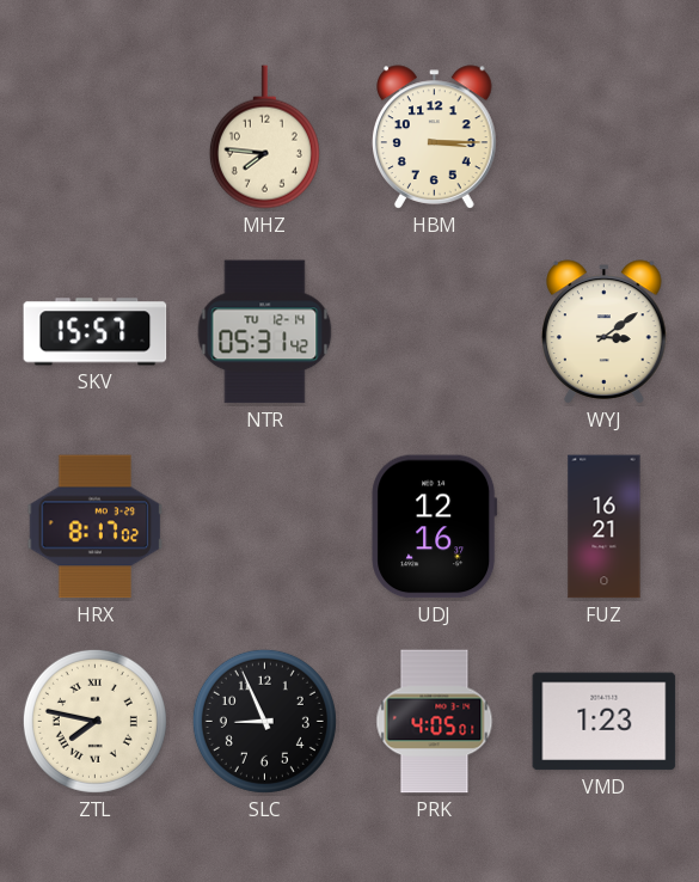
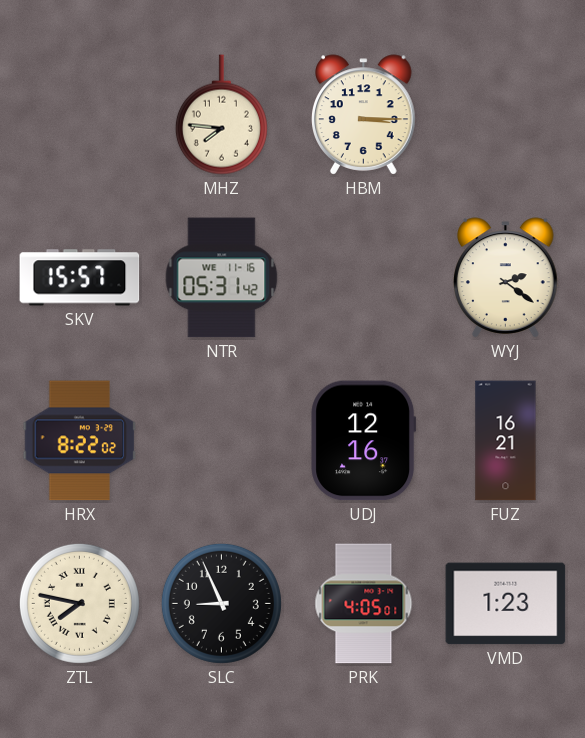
NTR date: TU 12-14 -> WE 11-16 (222, 278)
WYJ: 3:09 -> 2:21 (506, 278)
HRX: 8:17 -> 8:22 (80, 441)
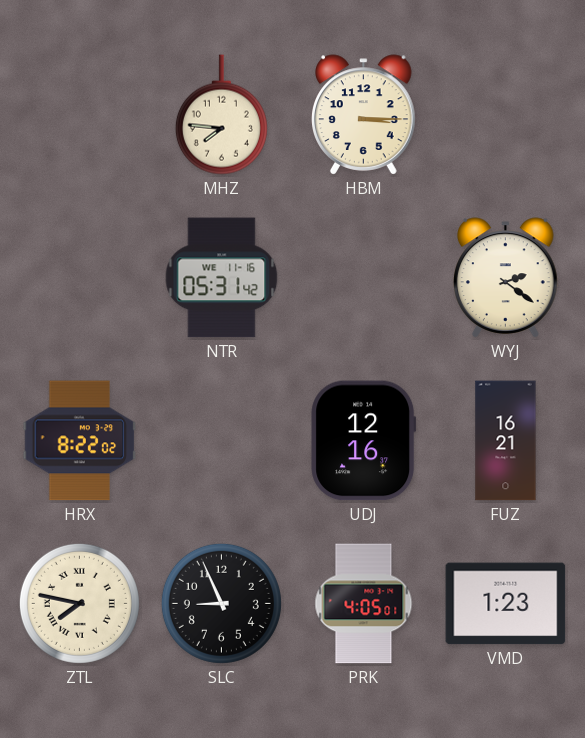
SKV: 15:57 -> none (80, 278)
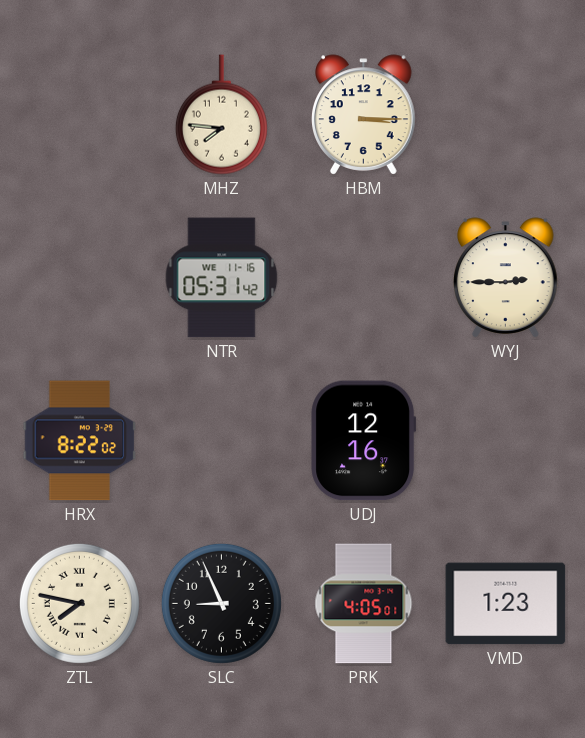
WYJ: 2:21 -> 2:45 (506, 278)
FUZ: 16:21 -> none (506, 441)
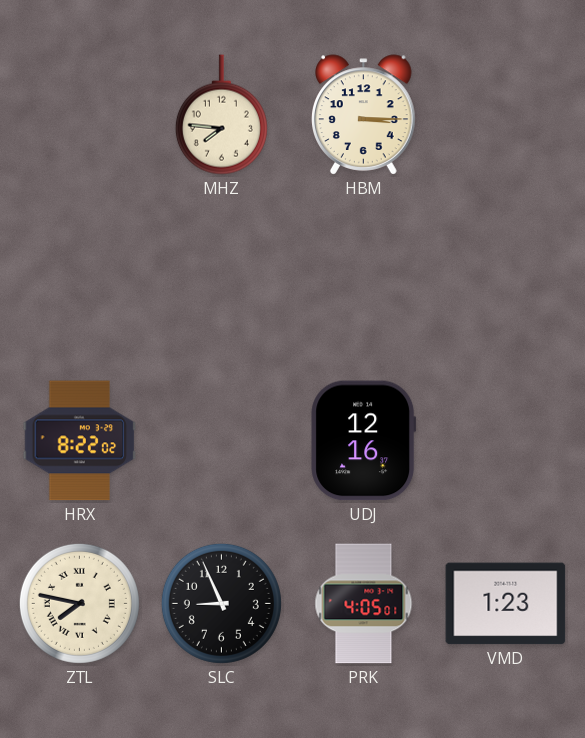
NTR: 05:31 -> none (222, 278)
WYJ: 2:45 -> none (506, 278)
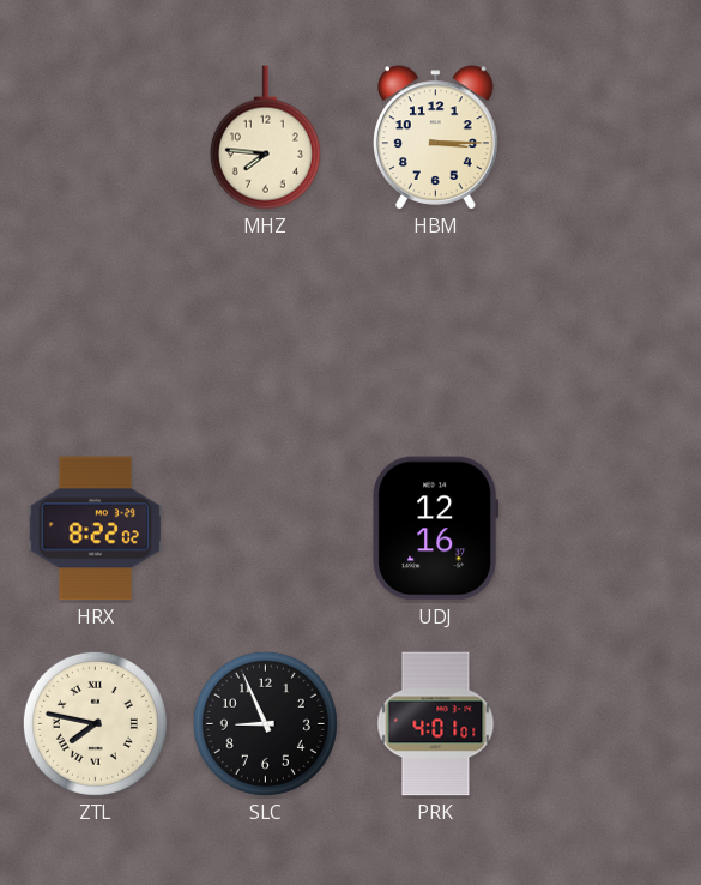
PRK: 4:05 -> 4:01 (436, 724)
VMD: 1:23 -> none (506, 604)
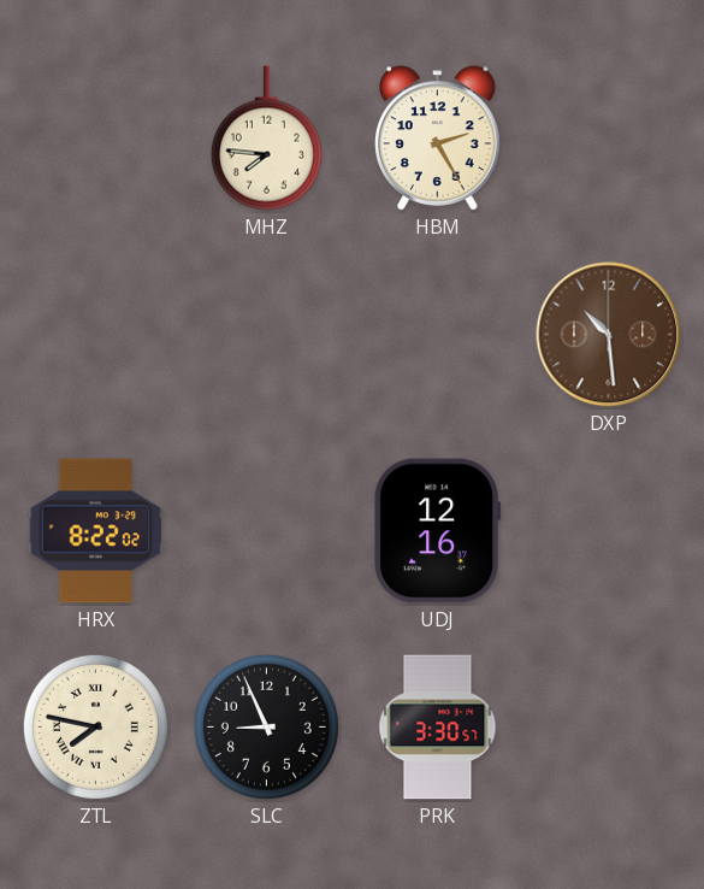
HBM: 3:15 -> 2:25 (438, 139)
DXP: none -> 10:29 (609, 335)
PRK: 4:01 -> 3:30 (438, 728)
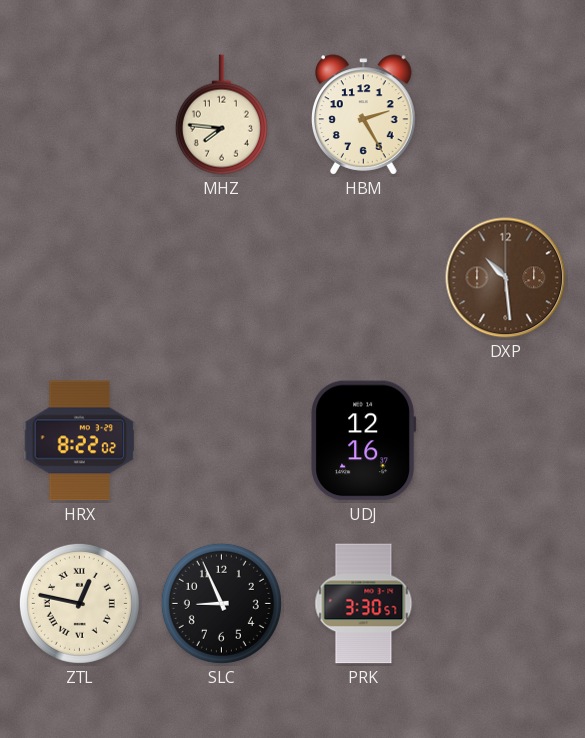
ZTL: 7:47 -> 12:47 (79, 603)
